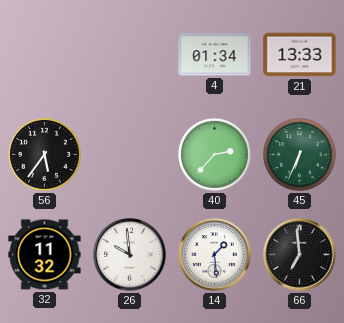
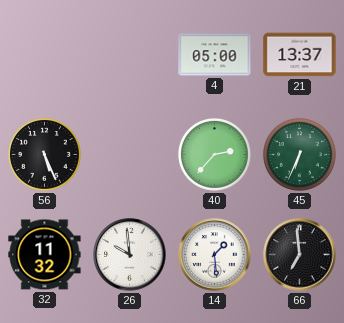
4: 01:34 -> 05:00 (215, 55)
21: 13:33 -> 13:37 (300, 55)
56: 5:36 -> 5:26 (44, 154)
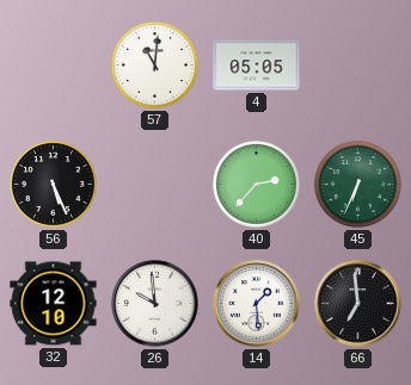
57: none -> 11:01 (154, 64)
4: 05:00 -> 05:05 (257, 66)
21: 13:37 -> none (300, 55)
32: 11:32 -> 12:10 (54, 304)
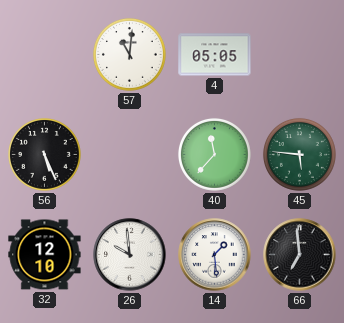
40: 2:37 -> 11:37 (214, 154)
45: 6:34 -> 5:46 (299, 154)
